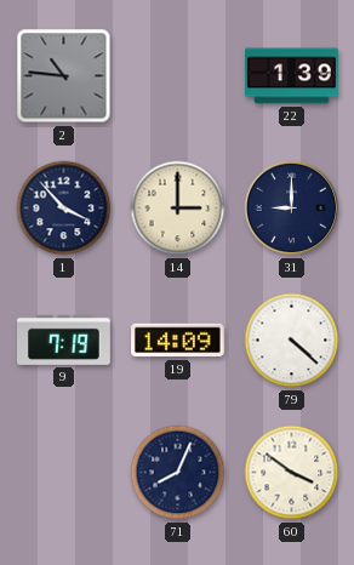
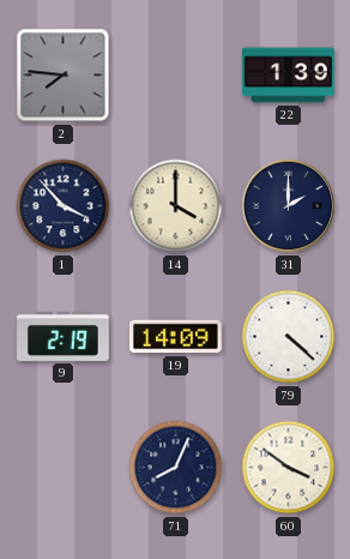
2: 10:46 -> 7:46 (64, 76)
14: 3:00 -> 4:00 (176, 206)
31: 9:00 -> 2:00 (289, 206)
9: 7:19 -> 2:19 (64, 336)
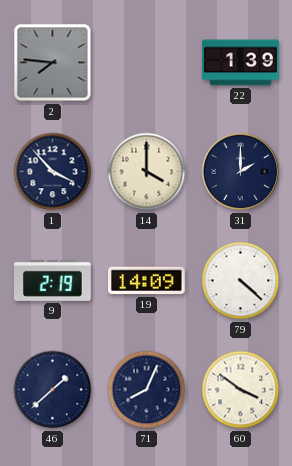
46: none -> 1:38 (53, 390)
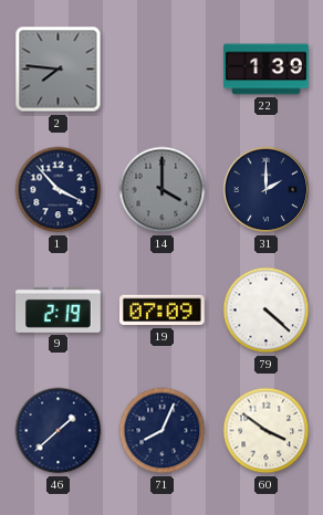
14 dial: cream -> grey (163, 190)
19: 14:09 -> 07:09 (163, 311)
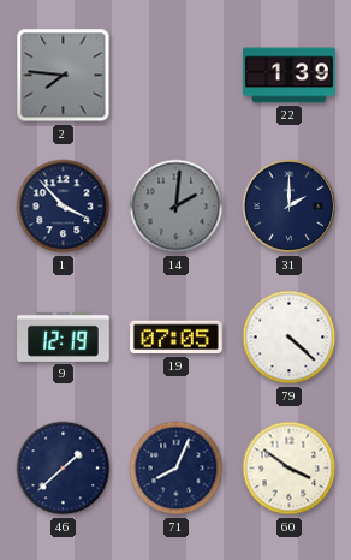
14: 4:00 -> 2:01 (177, 207)
9: 2:19 -> 12:19 (64, 336)
19: 07:09 -> 07:05 (177, 338)
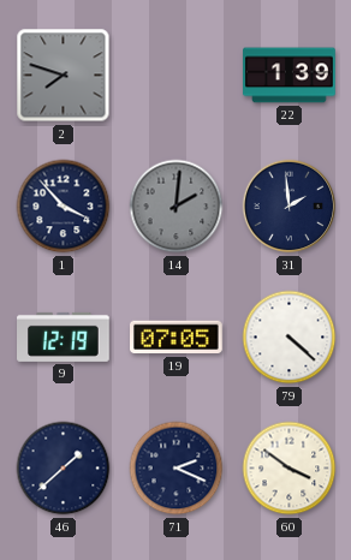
2: 7:46 -> 7:48 (64, 76)
31: 2:00 -> 1:59 (290, 207)
71: 8:04 -> 2:19 (177, 469)
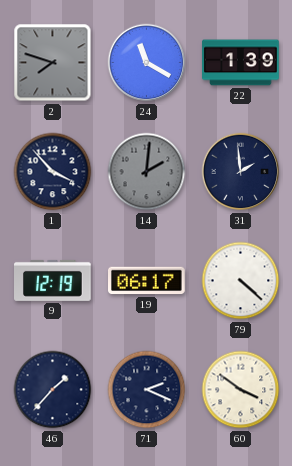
24: none -> 11:20 (147, 63)
19: 07:05 -> 06:17 (147, 281)
46: 1:38 -> 1:37 (53, 390)
